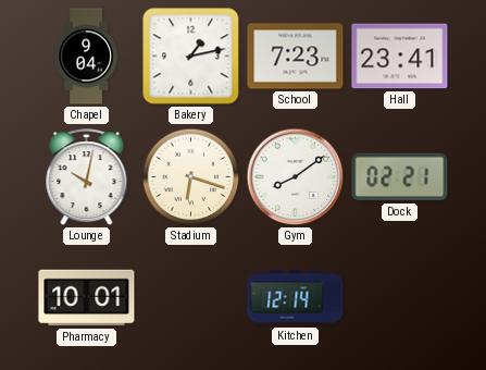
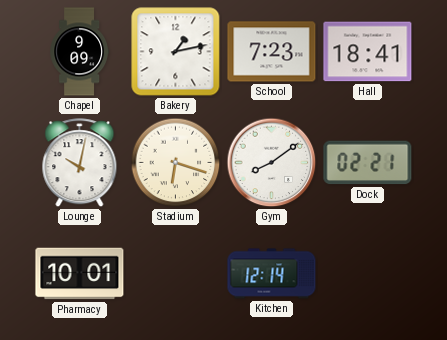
Chapel: 9:04 -> 9:09 (79, 52)
Hall: 23:41 -> 18:41 (368, 52)
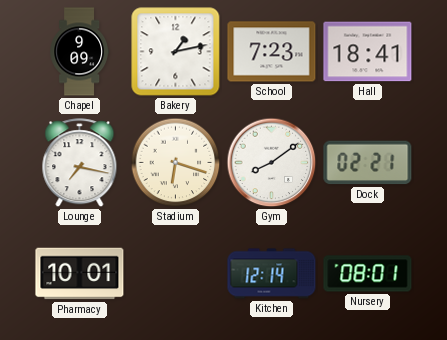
Lounge: 10:02 -> 7:17 (80, 163)
Nursery: none -> 08:01 (368, 274)
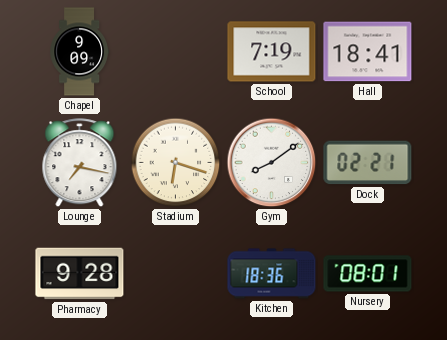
Bakery: 1:13 -> none (176, 52)
School: 7:23 -> 7:19 (272, 52)
Pharmacy: 10:01 -> 9:28 (80, 274)
Kitchen: 12:14 -> 18:36 (272, 274)
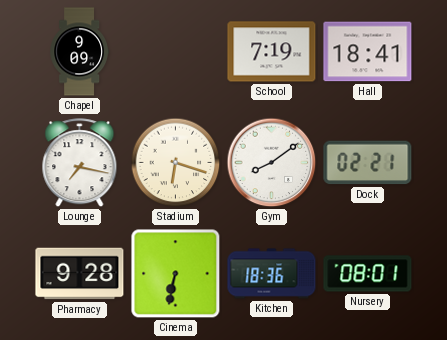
Cinema: none -> 6:32 (176, 274)
